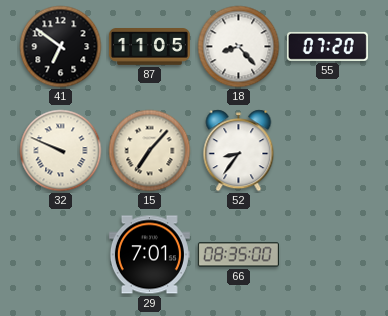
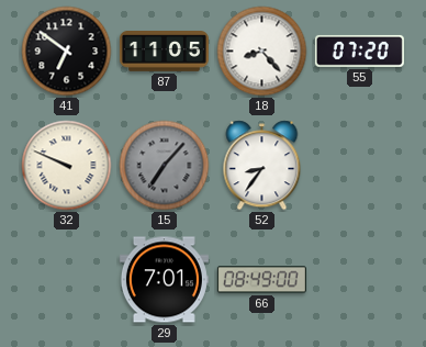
15 dial: cream -> grey (165, 166)
66: 08:35 -> 08:49 (261, 280)
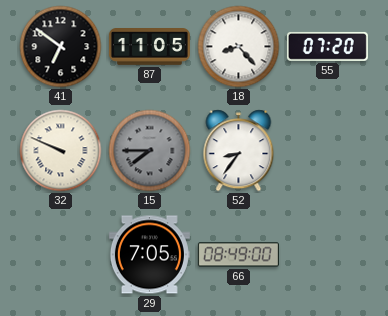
15: 7:07 -> 7:45 (150, 151)
29: 7:01 -> 7:05 (149, 255)
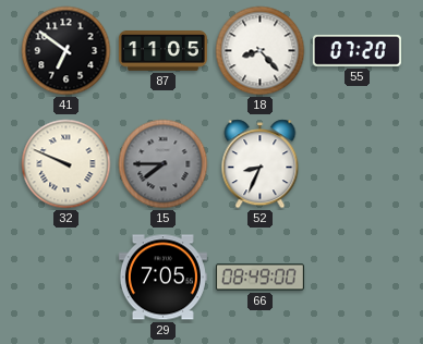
52: 8:36 -> 8:34 (261, 164)
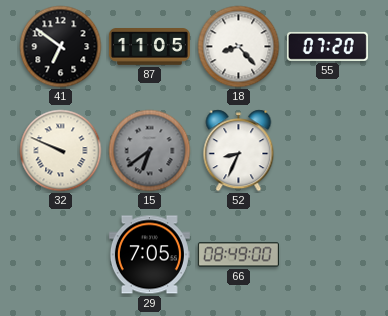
15: 7:45 -> 6:39 (150, 151)
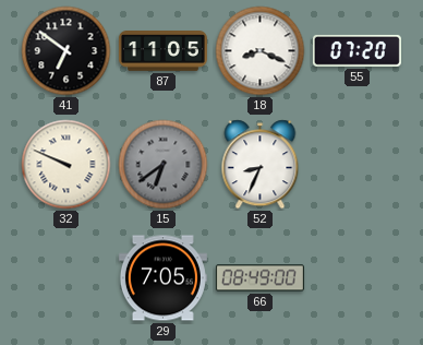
18: 8:23 -> 8:19 (261, 51)
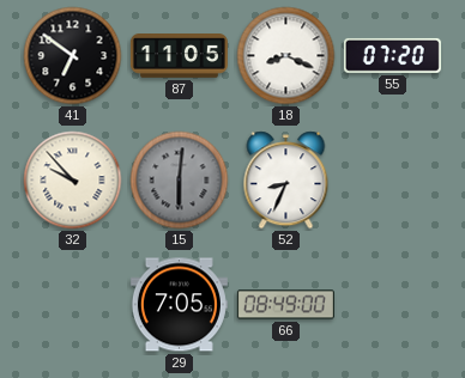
32: 9:49 -> 9:53 (73, 181)
15: 6:39 -> 6:01 (180, 181)
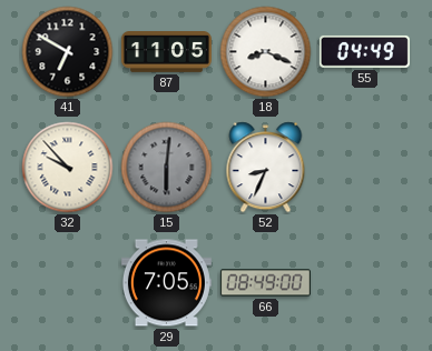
41: 6:51 -> 6:50 (68, 52)
55: 07:20 -> 04:49 (364, 51)
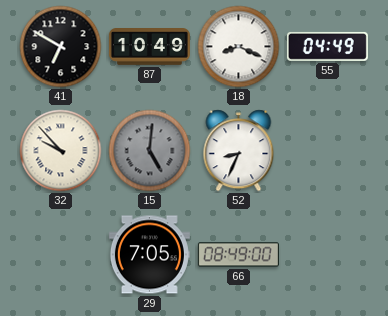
87: 11:05 -> 10:49 (149, 47)
15: 6:01 -> 5:01 (150, 151)
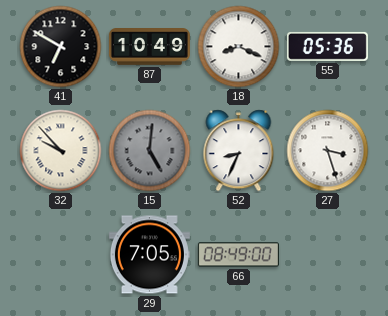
55: 04:49 -> 05:36 (327, 46)
27: none -> 3:27 (328, 151)
